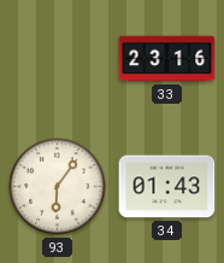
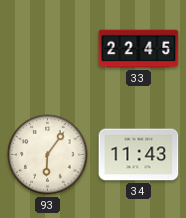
33: 23:16 -> 22:45 (139, 49)
34: 01:43 -> 11:43 (139, 155)
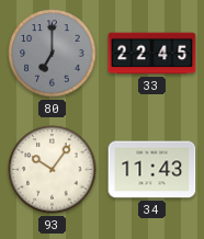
80: none -> 7:00 (53, 54)
93: 6:06 -> 10:06 (53, 170)
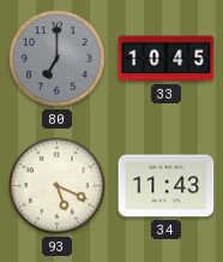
33: 22:45 -> 10:45 (167, 59)
93: 10:06 -> 5:19 (58, 186)
